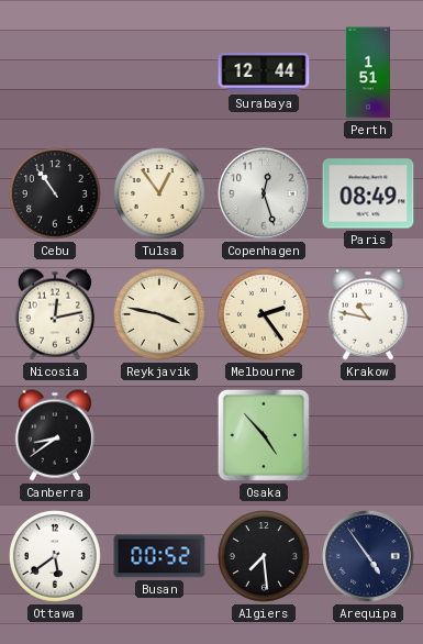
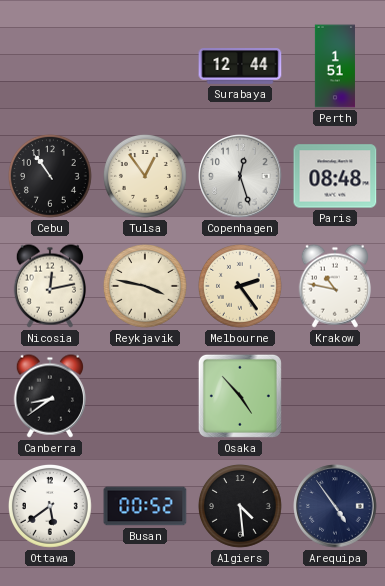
Paris: 08:49 -> 08:48 (335, 176)
Algiers: 7:29 -> 4:29 (241, 507)
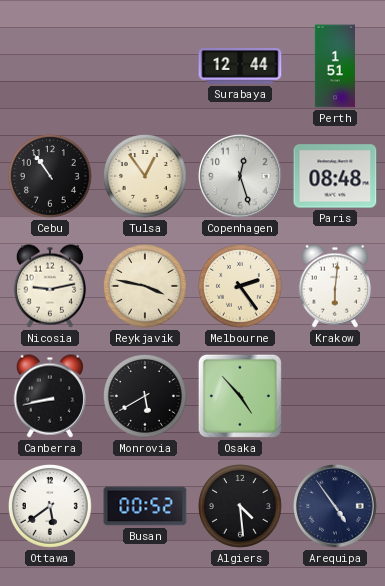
Nicosia: 12:13 -> 9:13 (49, 286)
Krakow: 10:47 -> 6:01 (334, 286)
Canberra: 8:39 -> 8:43 (49, 396)
Monrovia: none -> 5:40 (146, 397)
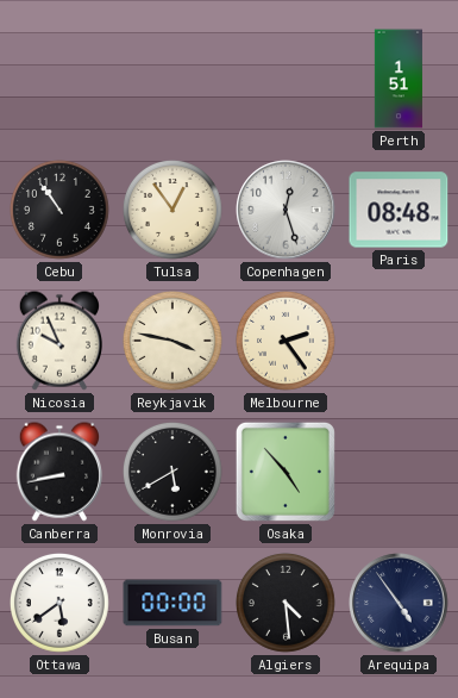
Surabaya: 12:44 -> none (240, 67)
Nicosia: 9:13 -> 9:56 (58, 341)
Krakow: 6:01 -> none (334, 286)
Busan: 00:52 -> 00:00 (172, 603)
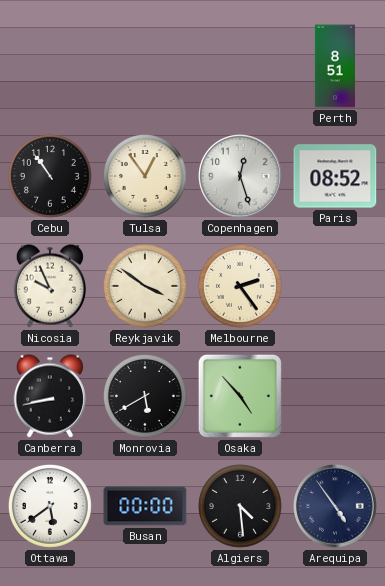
Perth: 1:51 -> 8:51 (335, 66)
Paris: 08:48 -> 08:52 (335, 176)
Reykjavik: 3:47 -> 3:51 (146, 287)
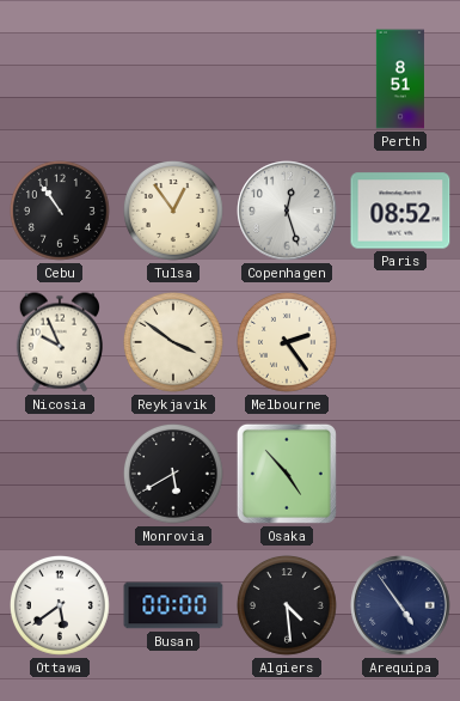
Canberra: 8:43 -> none (49, 396)
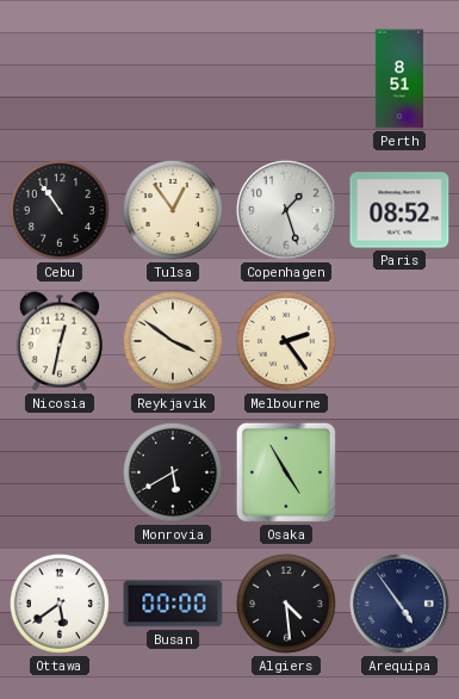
Copenhagen: 12:27 -> 1:27 (286, 210)
Nicosia: 9:56 -> 12:32 (58, 341)
Osaka: 4:53 -> 4:55 (286, 472)
